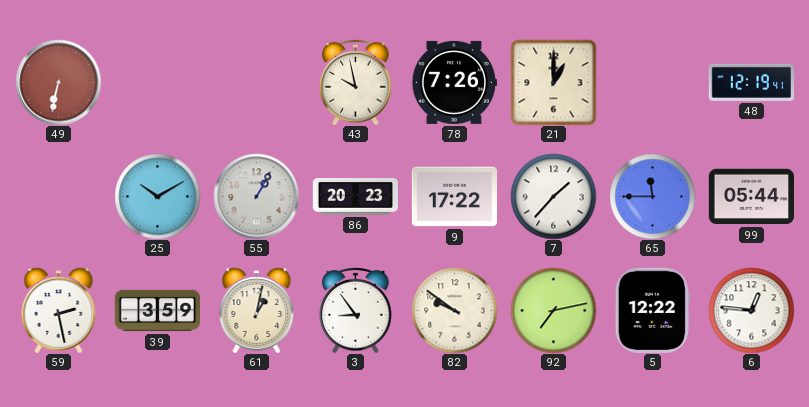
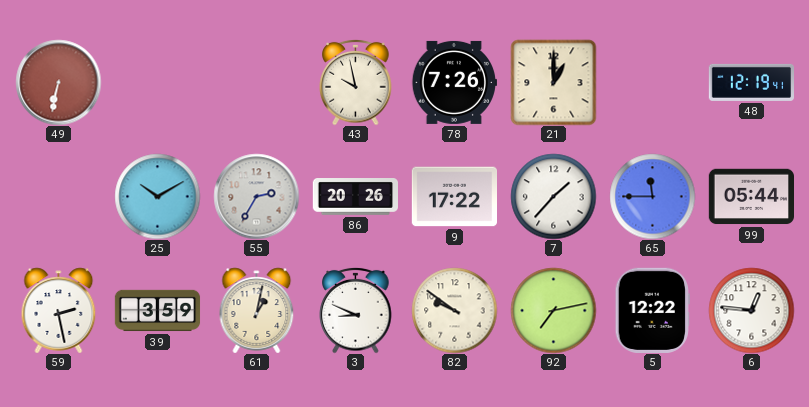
55: 1:05 -> 2:35 (256, 196)
86: 20:23 -> 20:26 (355, 197)
3: 8:54 -> 8:49 (356, 310)
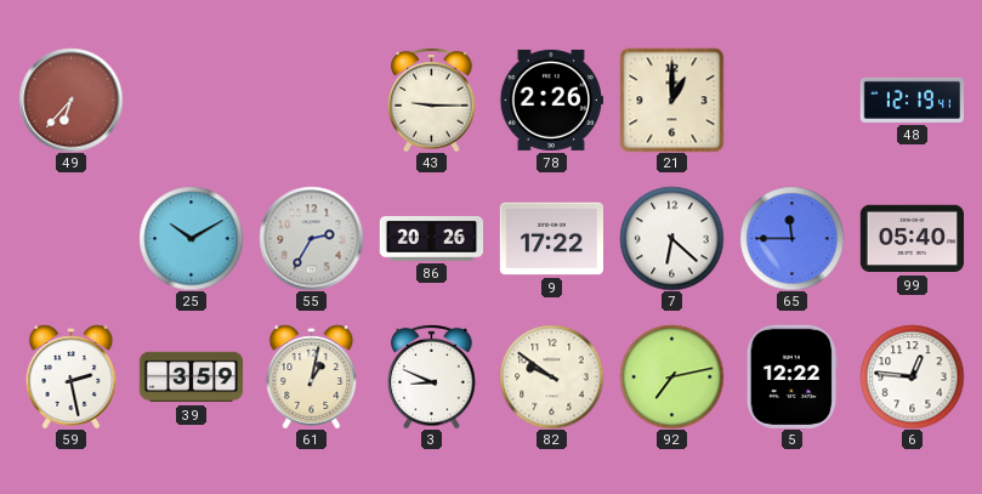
49: 6:32 -> 6:37 (70, 100)
43: 9:58 -> 9:15 (432, 100)
78: 7:26 -> 2:26 (551, 100)
7: 1:37 -> 6:22 (671, 238)
99: 05:44 -> 05:40 (912, 239)
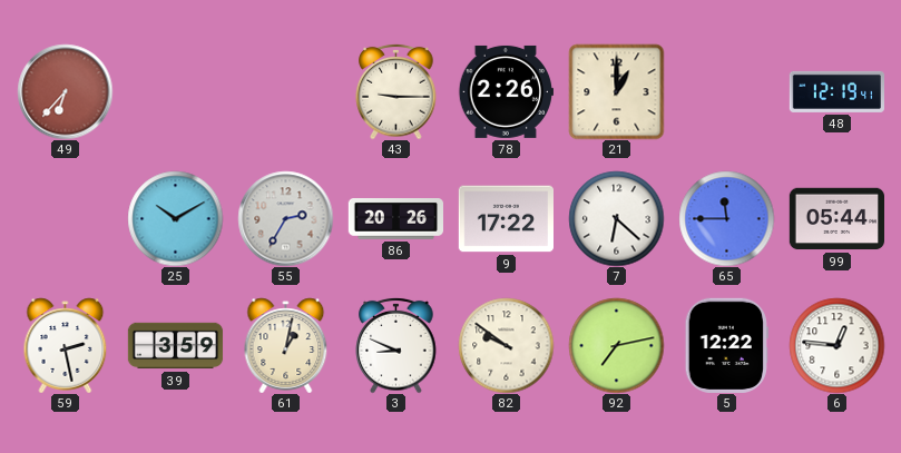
99: 05:40 -> 05:44 (836, 219)
